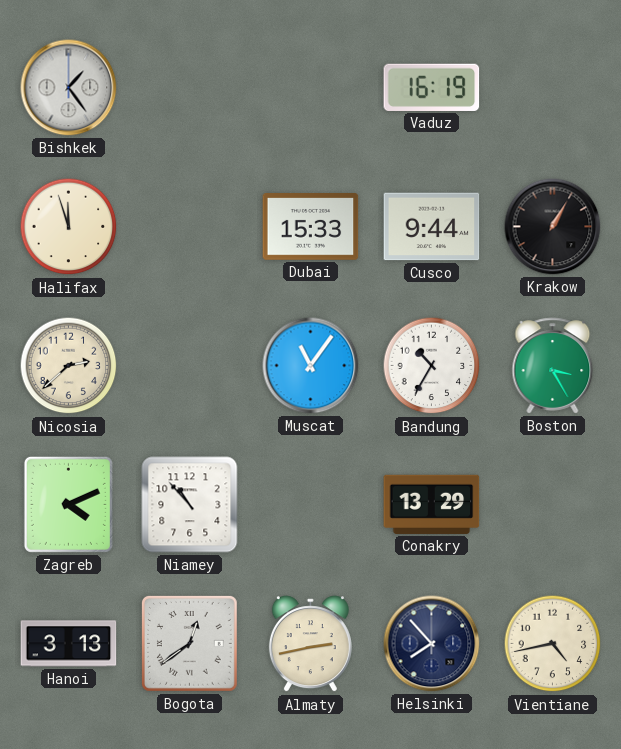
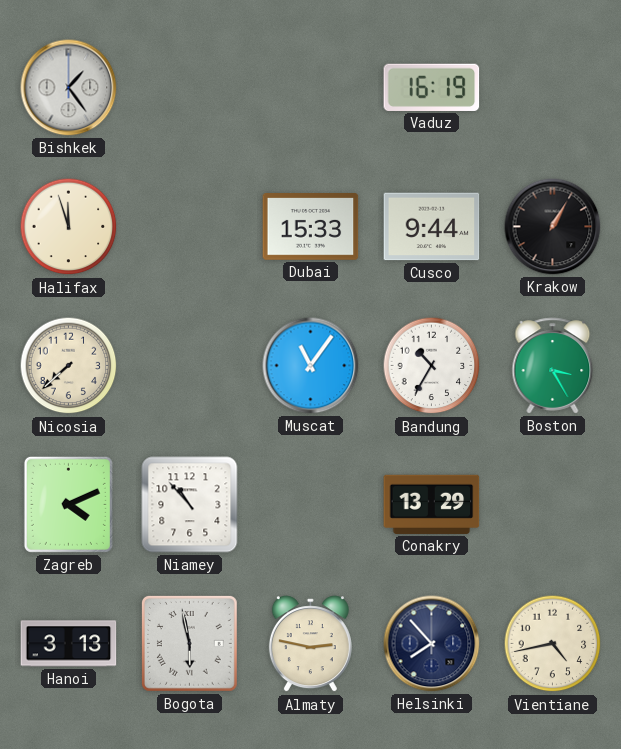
Nicosia: 2:38 -> 7:38 (69, 366)
Bogota: 12:39 -> 5:58 (189, 643)
Almaty: 2:43 -> 2:47 (310, 644)
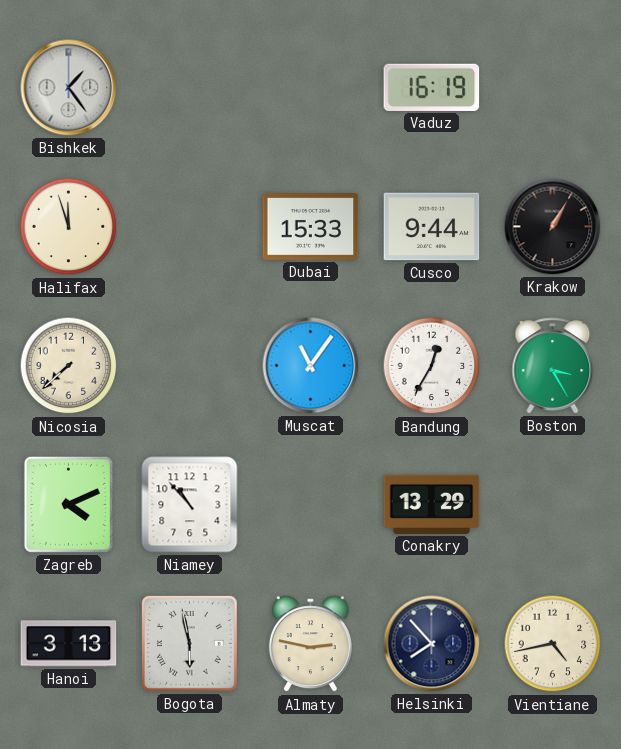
Bandung: 10:35 -> 12:35 (432, 366)
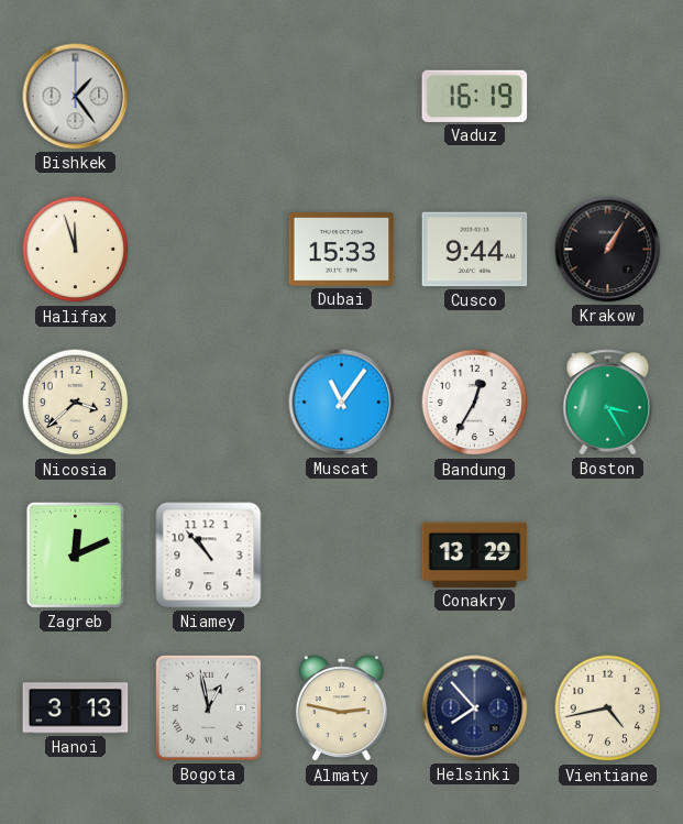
Nicosia: 7:38 -> 3:38 (76, 403)
Zagreb: 4:11 -> 12:11 (75, 554)
Bogota: 5:58 -> 12:58 (208, 707)
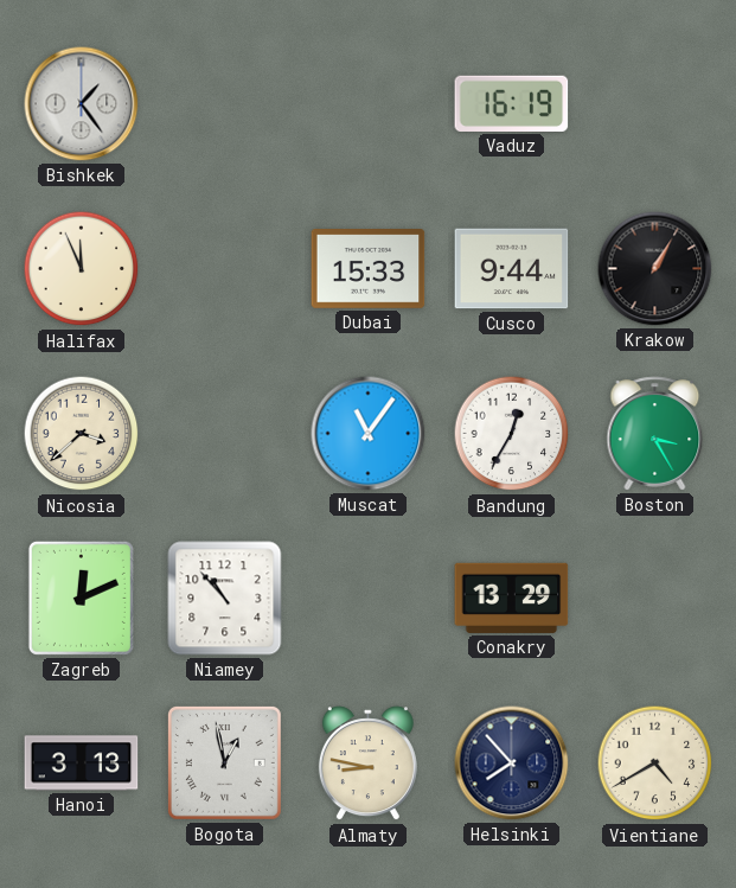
Halifax: 11:57 -> 11:56 (82, 269)
Almaty: 2:47 -> 8:47 (367, 764)
Vientiane: 4:43 -> 4:40 (655, 764)
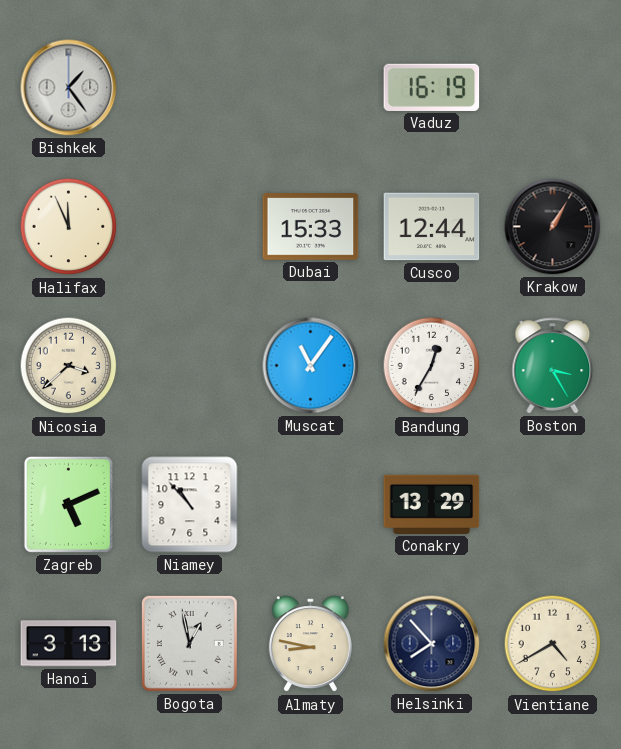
Cusco: 9:44 -> 12:44 (432, 227)
Zagreb: 12:11 -> 5:11 (68, 504)
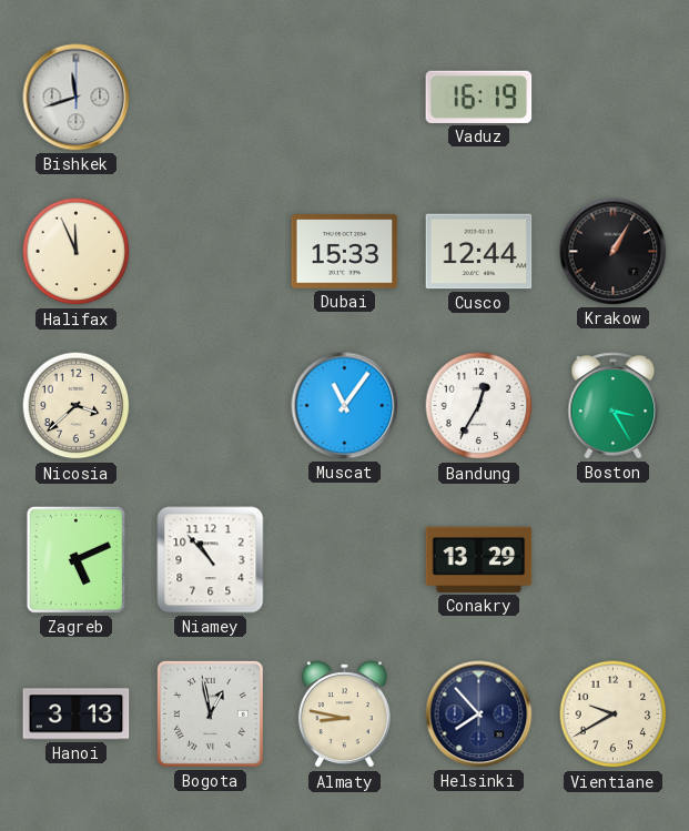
Bishkek: 1:24 -> 11:42 (77, 98)
Vientiane: 4:40 -> 9:40 (614, 715)
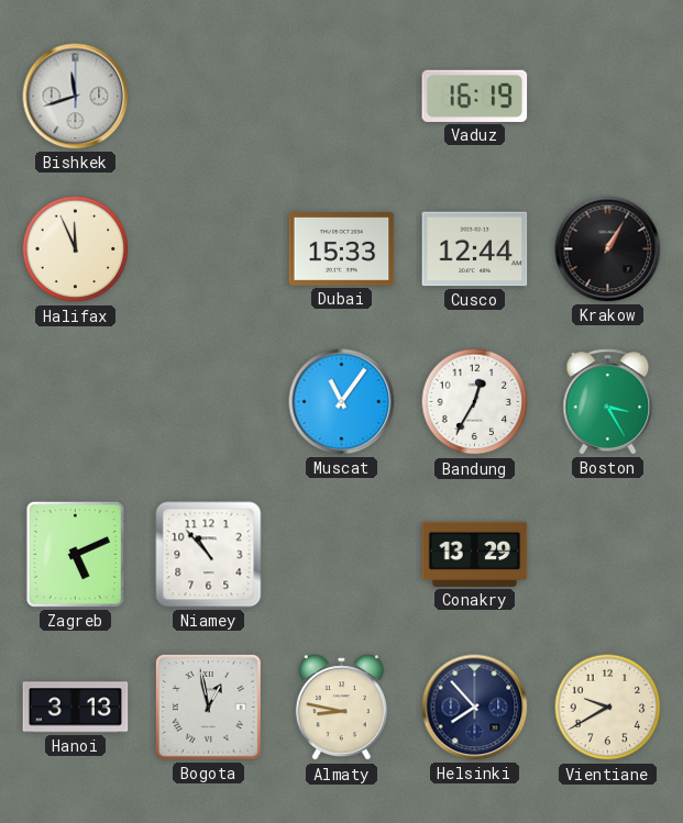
Nicosia: 3:38 -> none (77, 406)
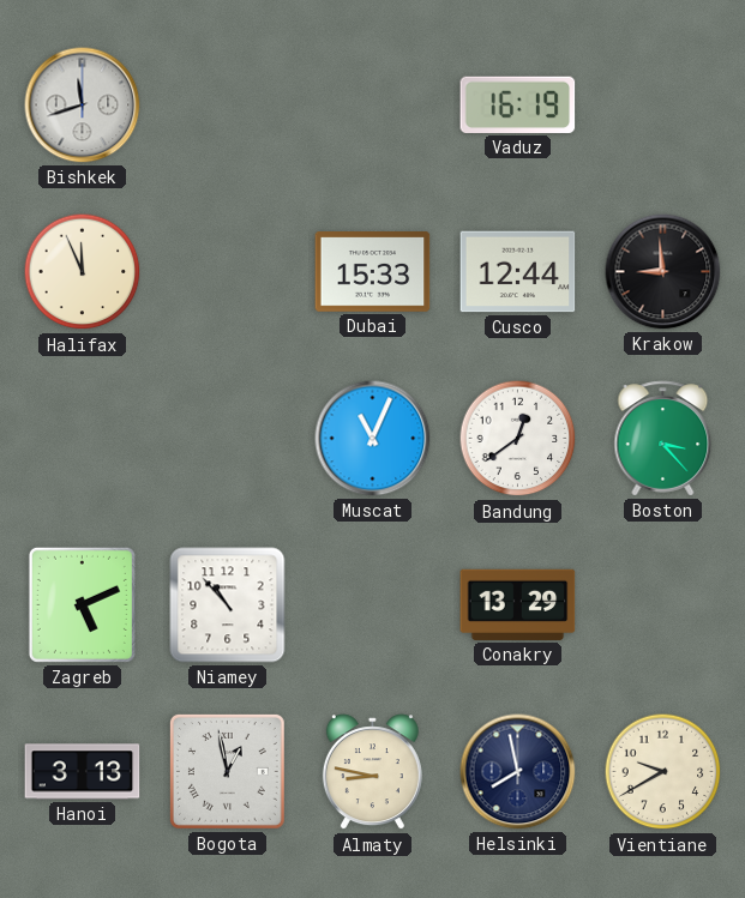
Krakow: 1:05 -> 8:59 (663, 272)
Muscat: 11:06 -> 11:04 (373, 439)
Bandung: 12:35 -> 12:39 (518, 439)
Boston: 3:25 -> 3:23 (663, 439)
Helsinki: 7:53 -> 7:58 (518, 772)
